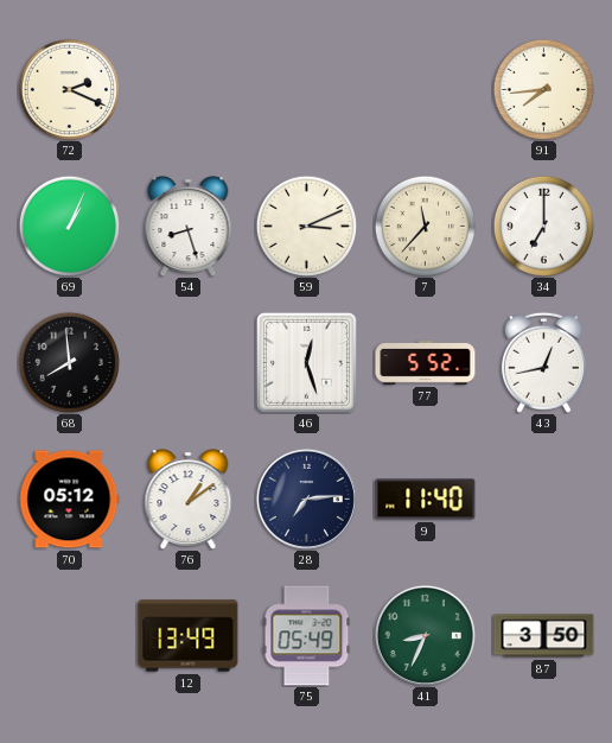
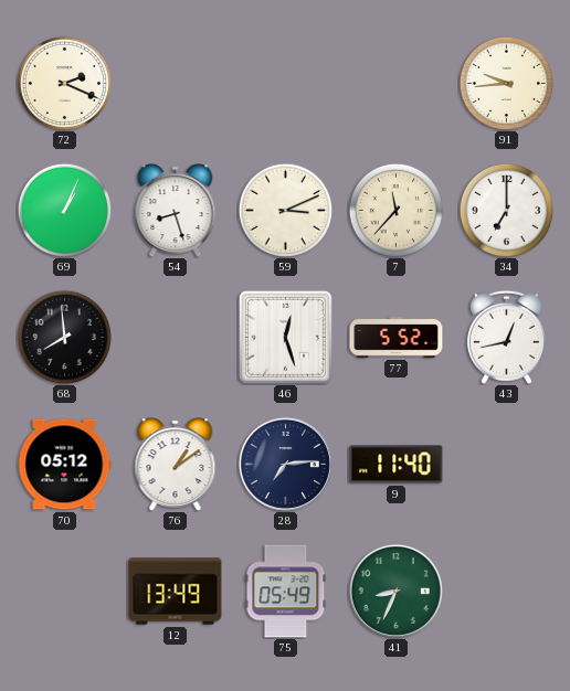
91: 7:44 -> 9:44 (506, 83)
87: 3:50 -> none (544, 636)
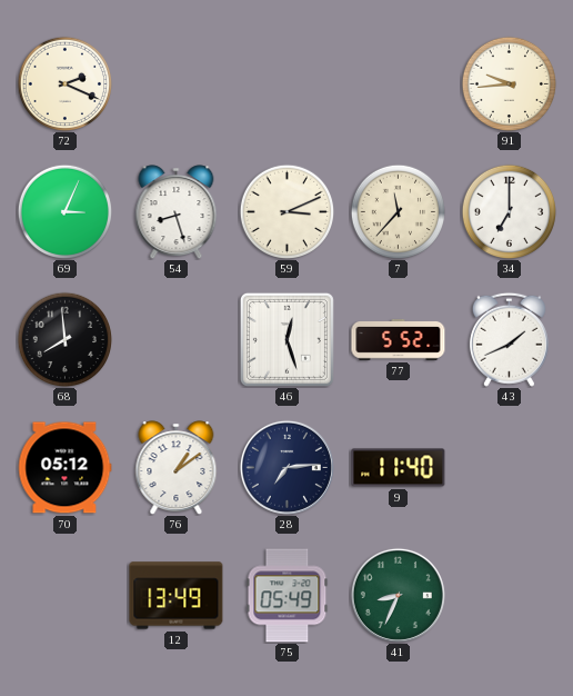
69: 1:04 -> 3:04 (64, 211)
43: 12:43 -> 1:41 (509, 339)
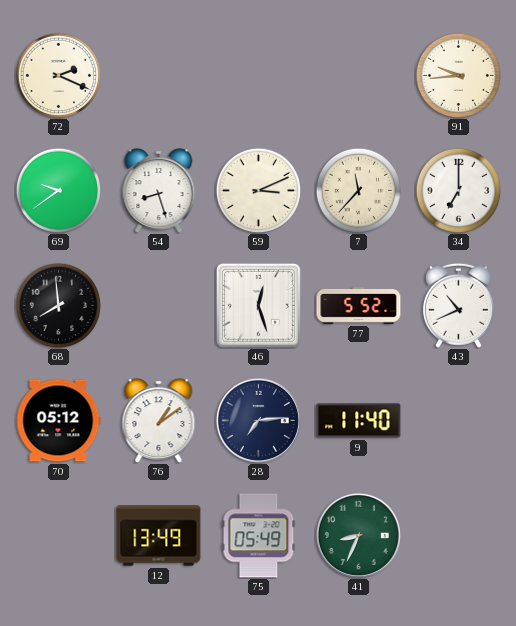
69: 3:04 -> 9:39 (58, 190)
43: 1:41 -> 10:41 (458, 305)
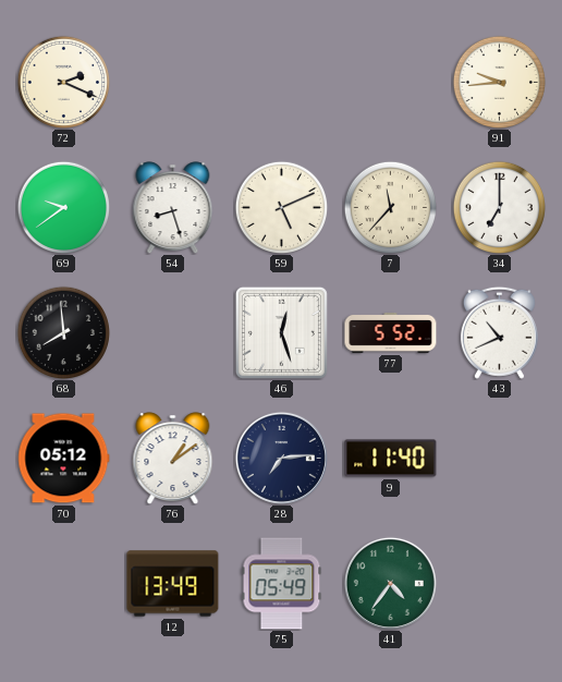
59: 3:11 -> 5:11 (281, 207)
41: 8:34 -> 4:36 (390, 583)
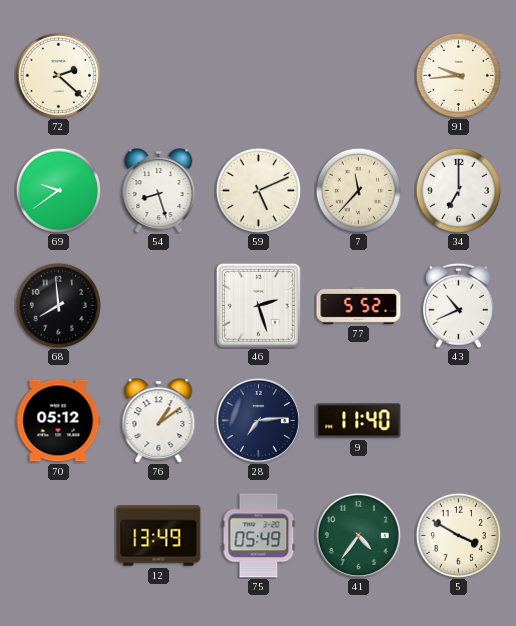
72: 2:19 -> 2:22 (58, 75)
46: 12:27 -> 2:27 (258, 305)
5: none -> 3:50 (458, 535)
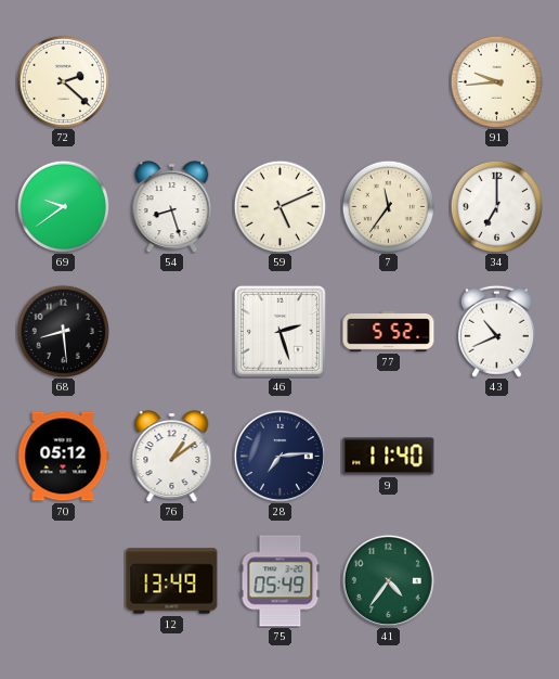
7: 11:37 -> 11:36 (388, 206)
68: 7:59 -> 8:29 (63, 331)
5: 3:50 -> none (458, 535)
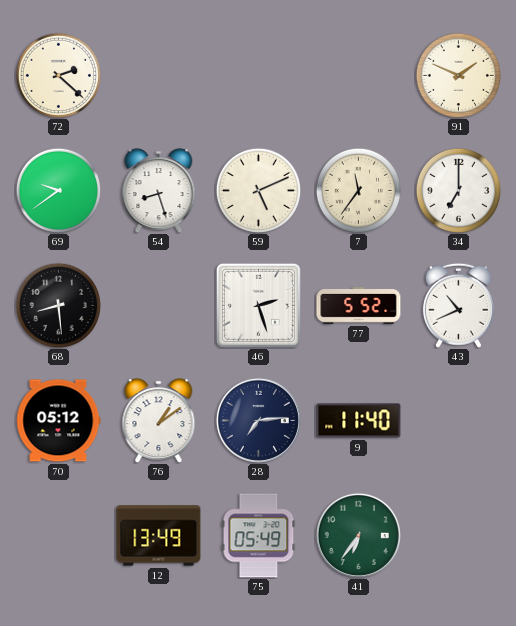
91: 9:44 -> 1:49 (458, 75)
41: 4:36 -> 6:36 (358, 535)
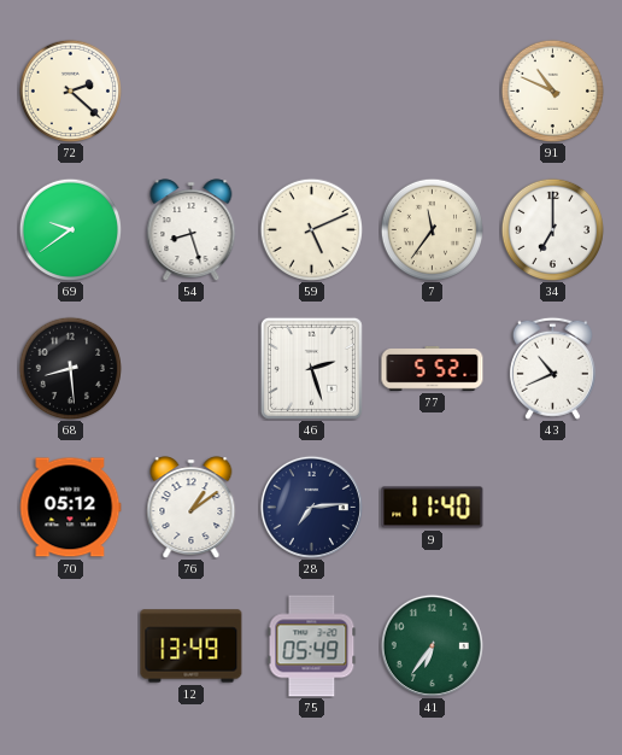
91: 1:49 -> 10:49 (552, 90)
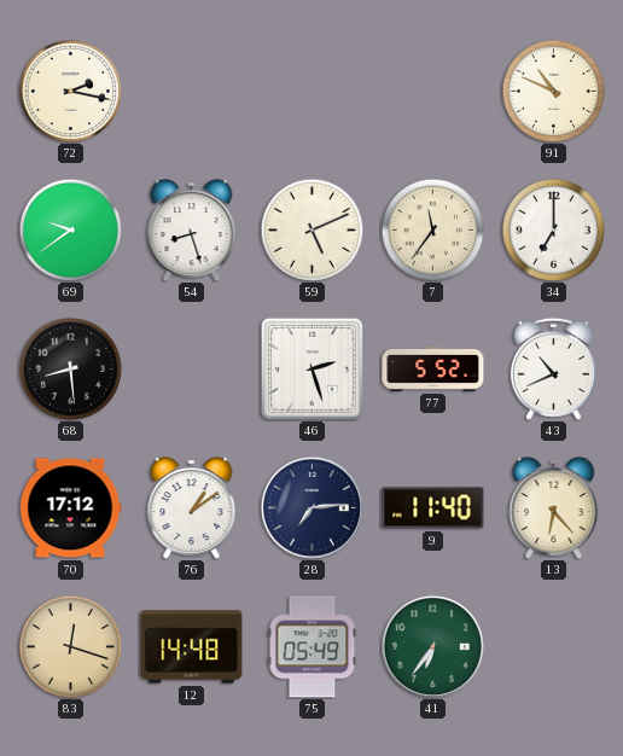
72: 2:22 -> 2:17 (70, 91)
70: 05:12 -> 17:12 (70, 508)
13: none -> 6:23 (554, 508)
83: none -> 12:18 (70, 646)
12: 13:49 -> 14:48 (192, 647)
